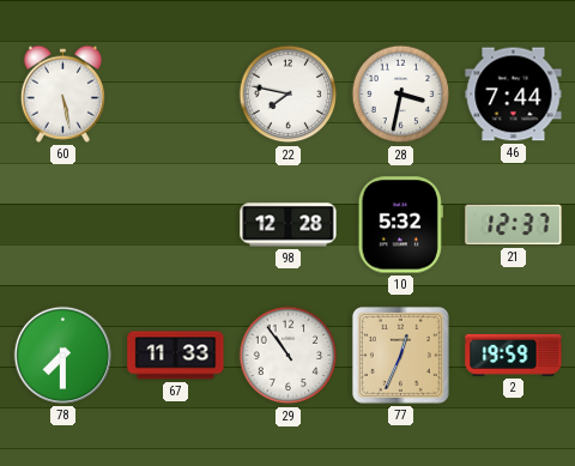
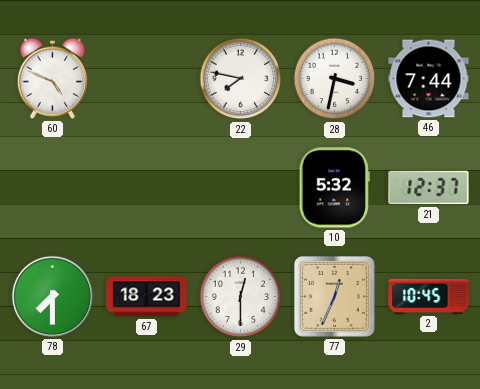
60: 5:28 -> 4:49 (52, 78)
98: 12:28 -> none (289, 225)
67: 11:33 -> 18:23 (147, 297)
29: 10:54 -> 12:30 (241, 297)
2: 19:59 -> 10:45 (429, 296)
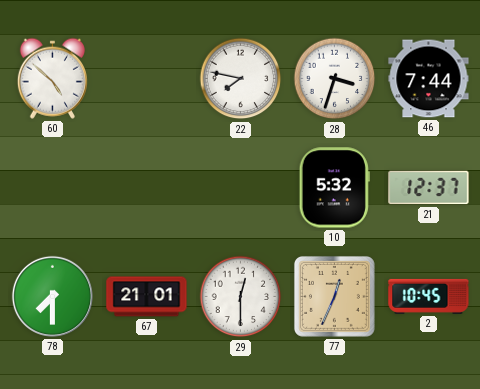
60: 4:49 -> 4:52 (52, 78)
28: 3:32 -> 3:33 (335, 79)
67: 18:23 -> 21:01 (147, 297)
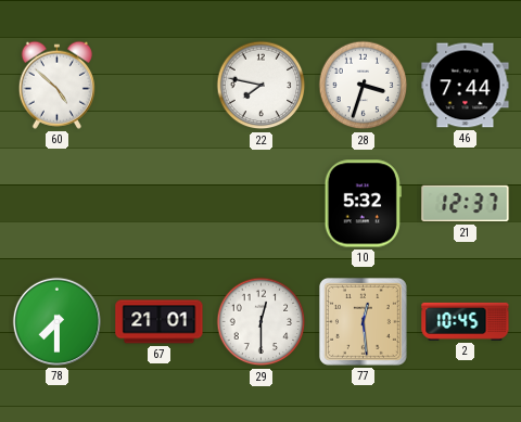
77: 12:34 -> 12:29 (363, 321)
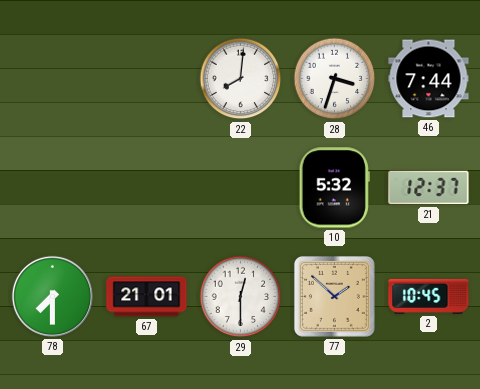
60: 4:52 -> none (56, 85)
22: 7:47 -> 8:01 (241, 79)
77: 12:29 -> 1:52 (334, 296)
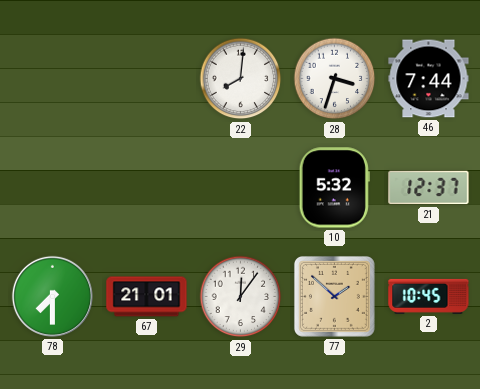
29: 12:30 -> 12:06 (241, 297)
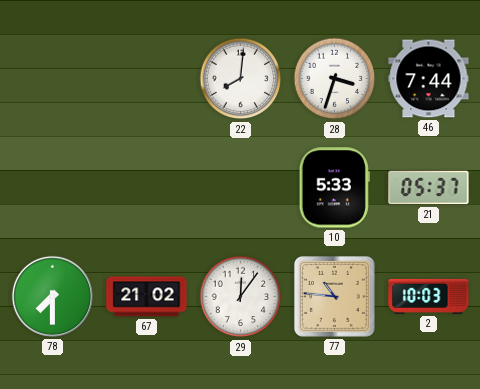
10: 5:32 -> 5:33 (334, 188)
21: 12:37 -> 05:37 (429, 188)
67: 21:01 -> 21:02 (147, 297)
77: 1:52 -> 10:46 (334, 296)
2: 10:45 -> 10:03 (429, 296)
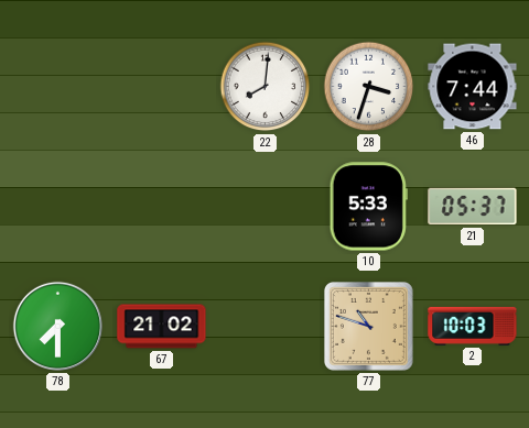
29: 12:06 -> none (241, 297)
77: 10:46 -> 10:48 (368, 326)
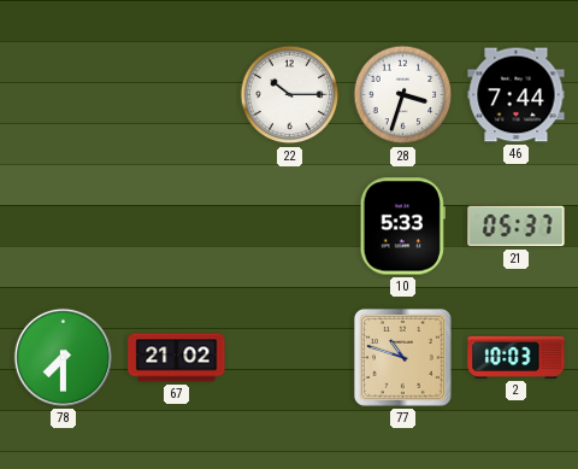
22: 8:01 -> 10:15 (290, 95)
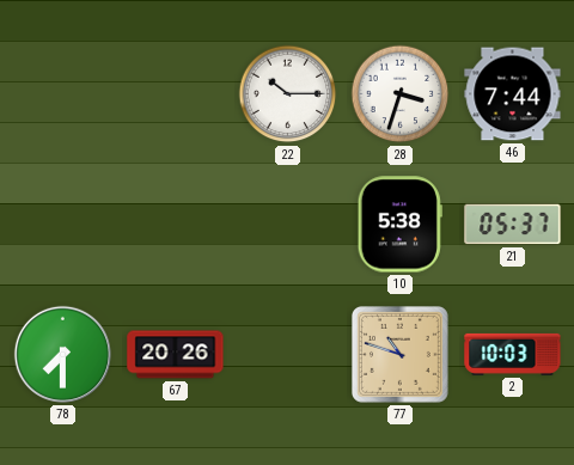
10: 5:33 -> 5:38 (399, 225)
67: 21:02 -> 20:26 (176, 355)
